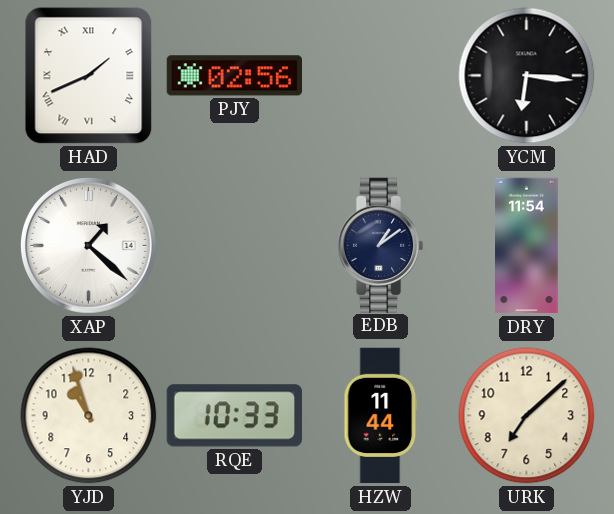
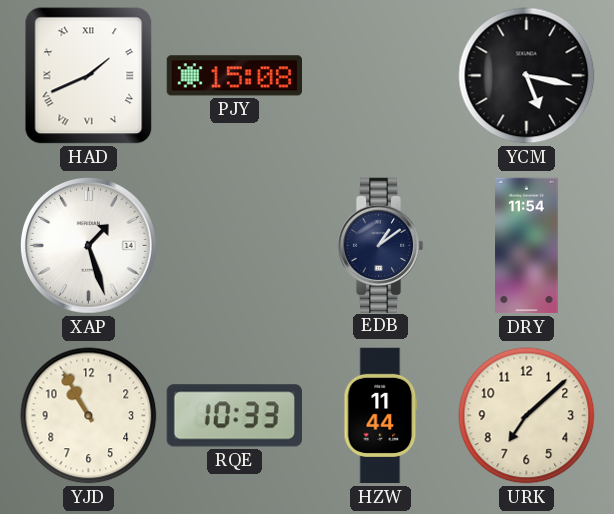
PJY: 02:56 -> 15:08 (234, 76)
YCM: 6:16 -> 5:17 (527, 76)
XAP: 1:22 -> 1:27 (88, 245)
YJD: 10:57 -> 10:55 (89, 416)
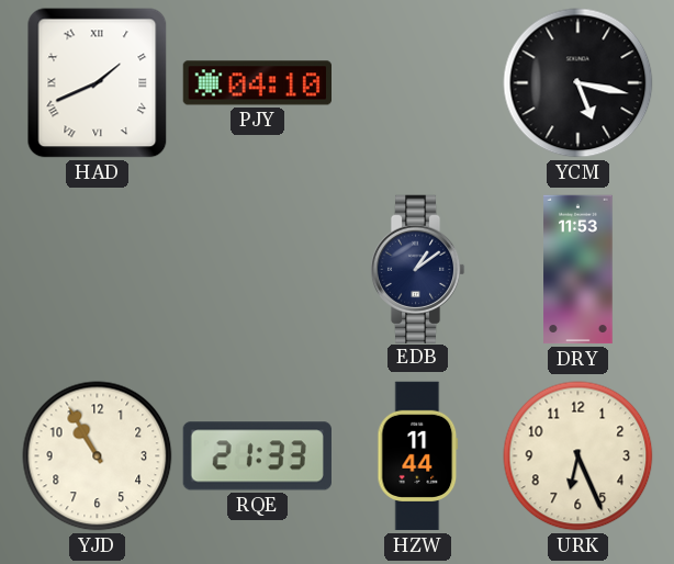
PJY: 15:08 -> 04:10 (257, 83)
XAP: 1:27 -> none (88, 245)
DRY: 11:54 -> 11:53 (578, 270)
RQE: 10:33 -> 21:33 (257, 456)
URK: 7:08 -> 6:26 (578, 456)
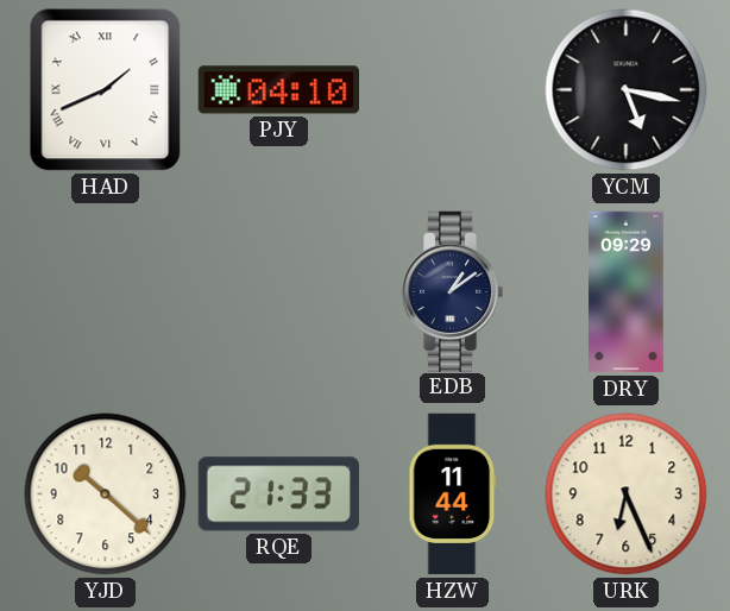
DRY: 11:53 -> 09:29 (627, 292)
YJD: 10:55 -> 10:22 (106, 495)
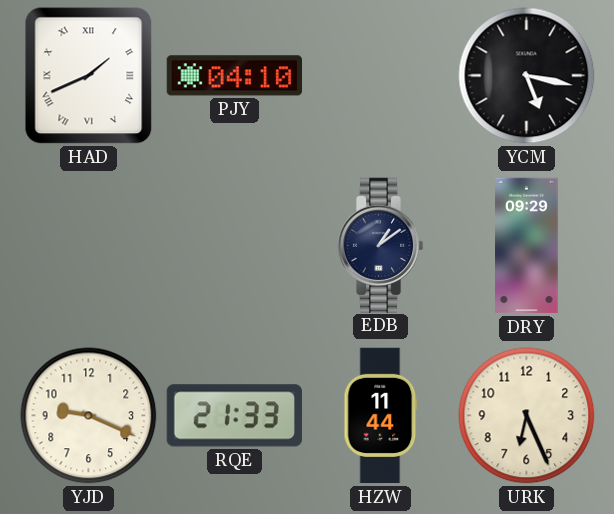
YJD: 10:22 -> 9:19 (89, 416)
